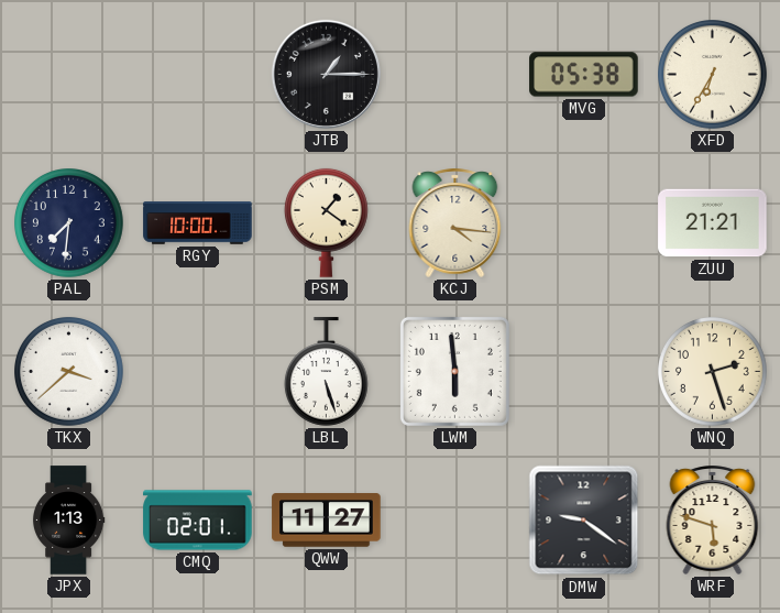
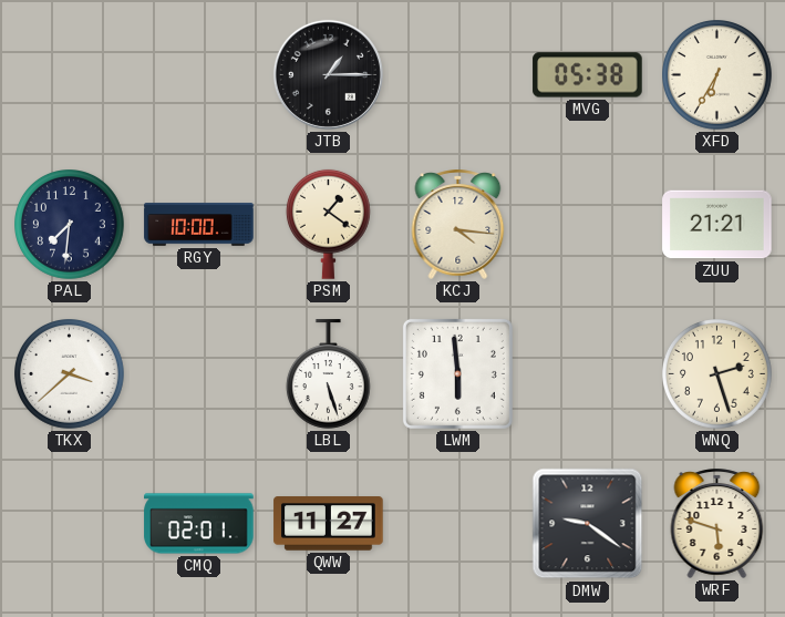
JPX: 1:13 -> none (68, 521)
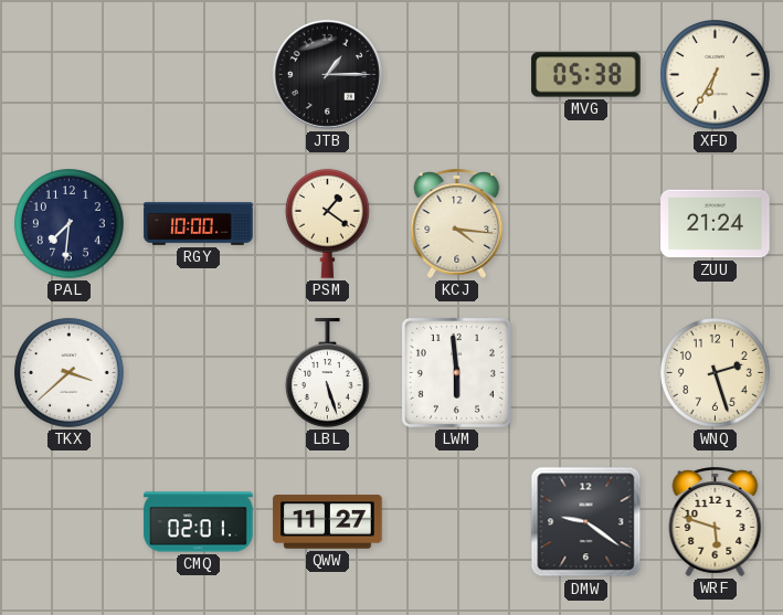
ZUU: 21:21 -> 21:24 (716, 224)
